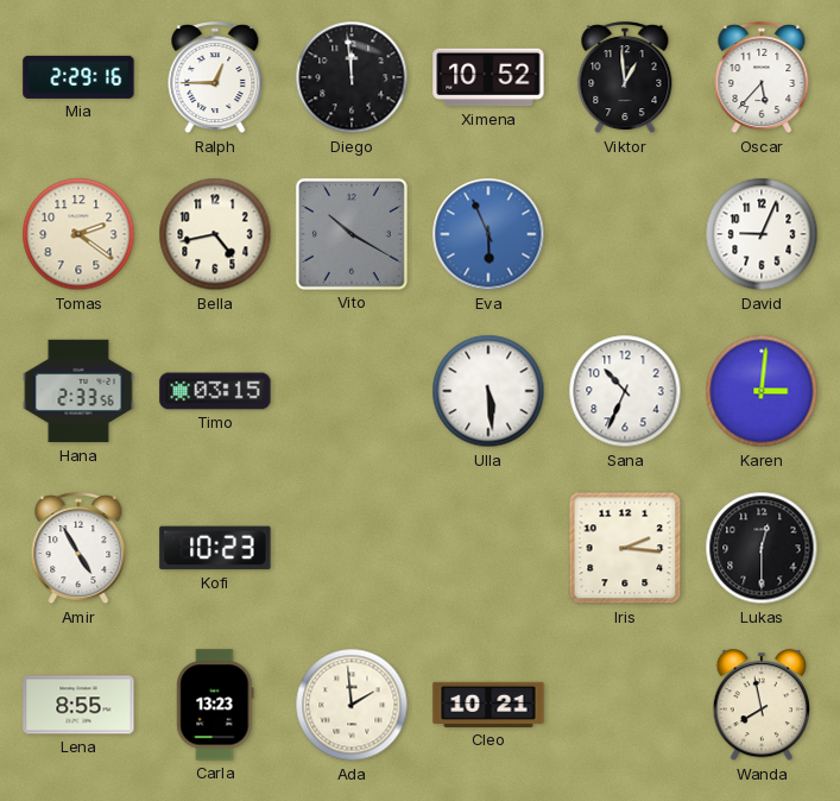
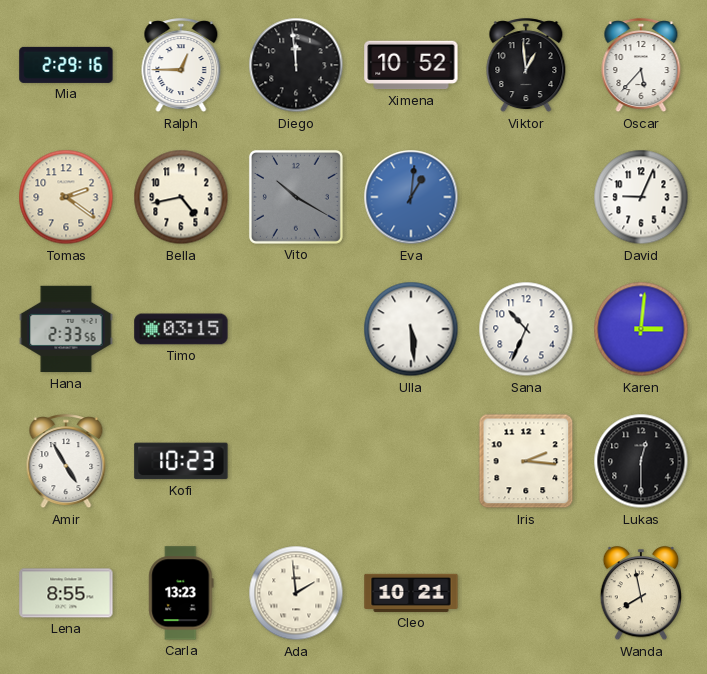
Eva: 5:56 -> 1:01 (411, 197)
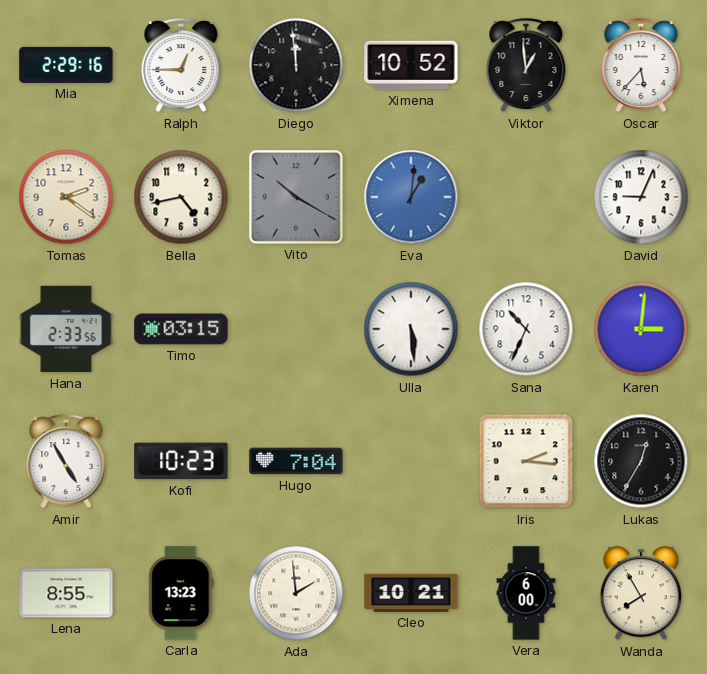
Hugo: none -> 7:04 (296, 461)
Lukas: 12:30 -> 12:35 (641, 461)
Vera: none -> 6:00 (526, 593)
Wanda: 7:58 -> 7:55 (640, 594)
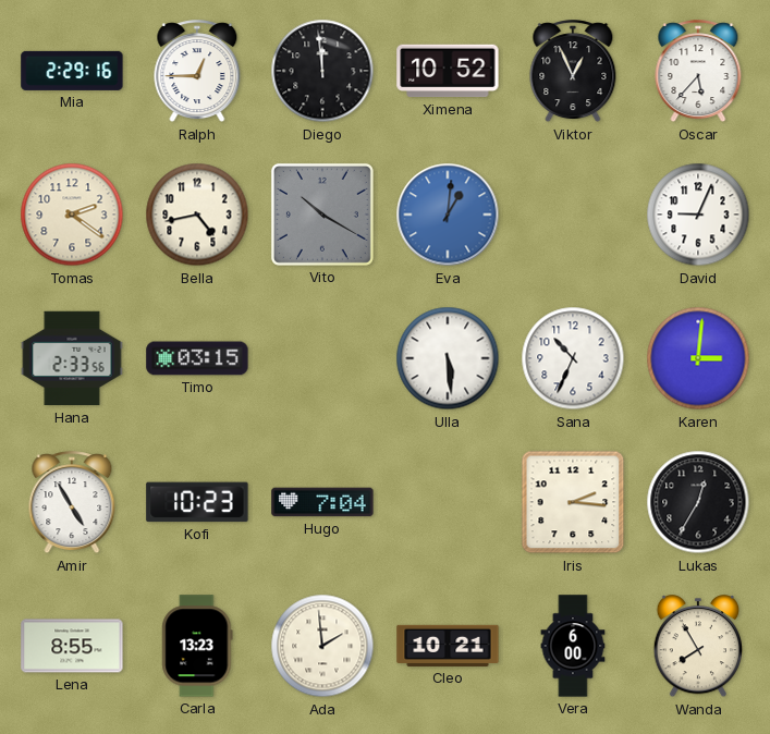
Viktor: 12:59 -> 12:56 (573, 72)
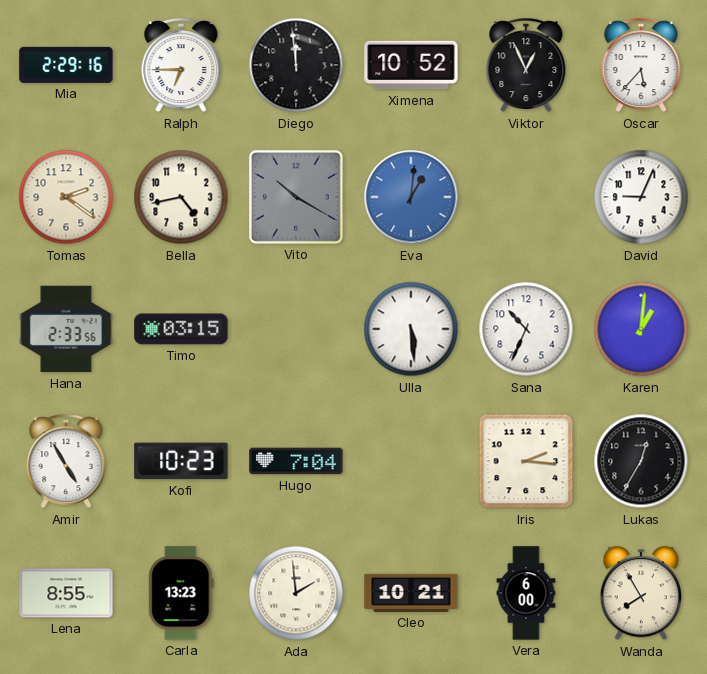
Ralph: 12:45 -> 6:45 (181, 66)
Karen: 3:01 -> 1:01 (641, 329)
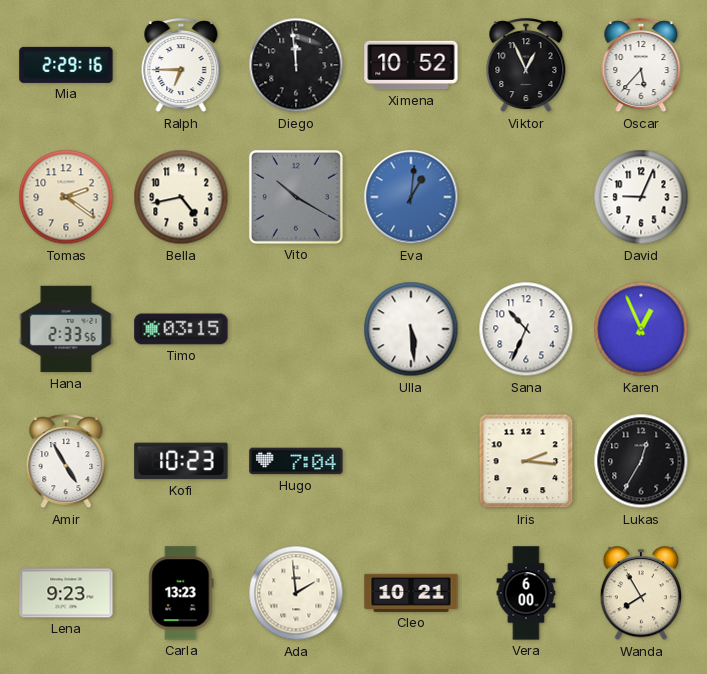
Karen: 1:01 -> 12:56 (641, 329)
Lena: 8:55 -> 9:23 (66, 593)
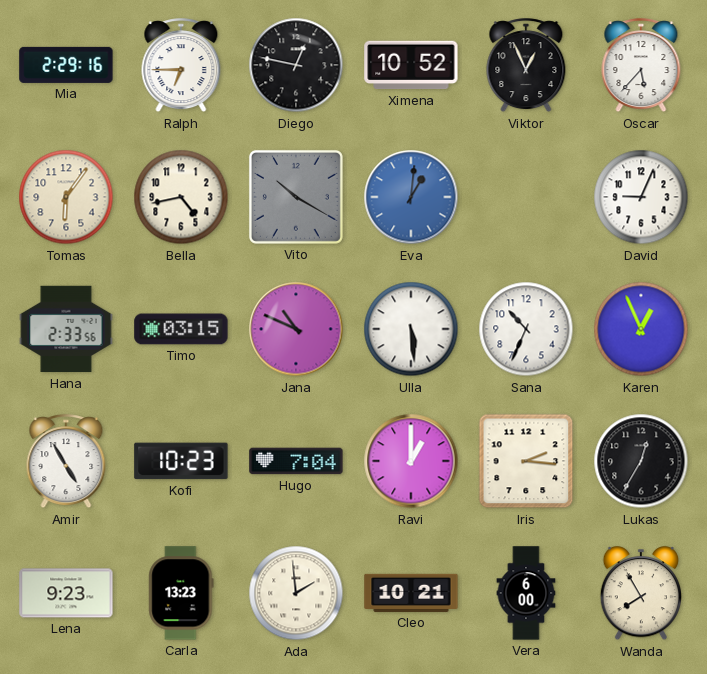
Diego: 11:59 -> 12:47 (296, 65)
Tomas: 2:21 -> 6:06 (66, 197)
Jana: none -> 10:49 (296, 329)
Ravi: none -> 1:00 (411, 461)
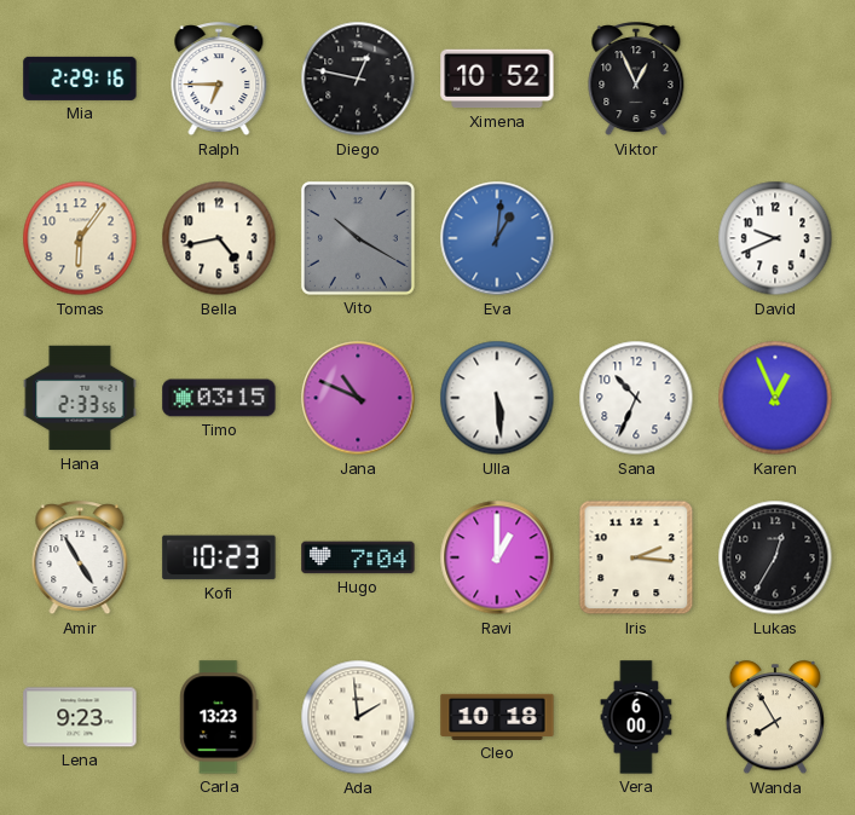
Oscar: 5:37 -> none (641, 66)
David: 9:04 -> 9:41 (775, 238)
Cleo: 10:21 -> 10:18 (497, 717)
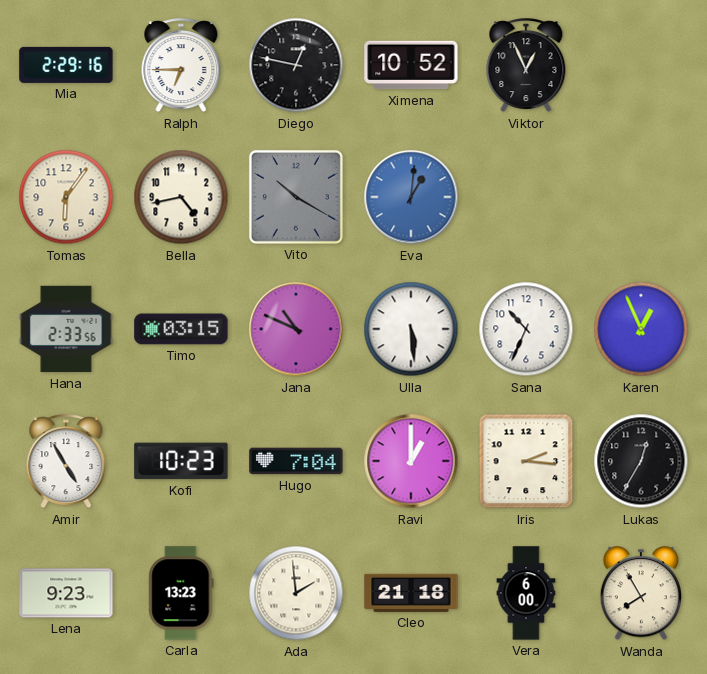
David: 9:41 -> none (775, 238)
Cleo: 10:18 -> 21:18 (411, 593)
